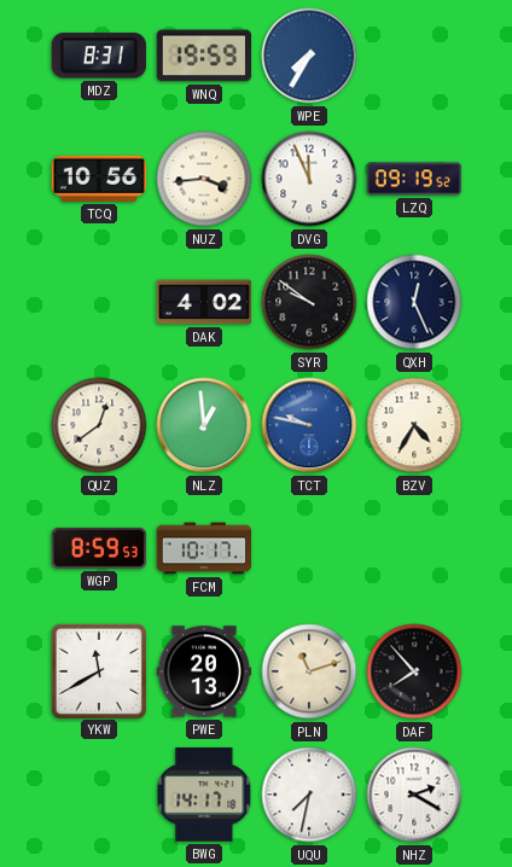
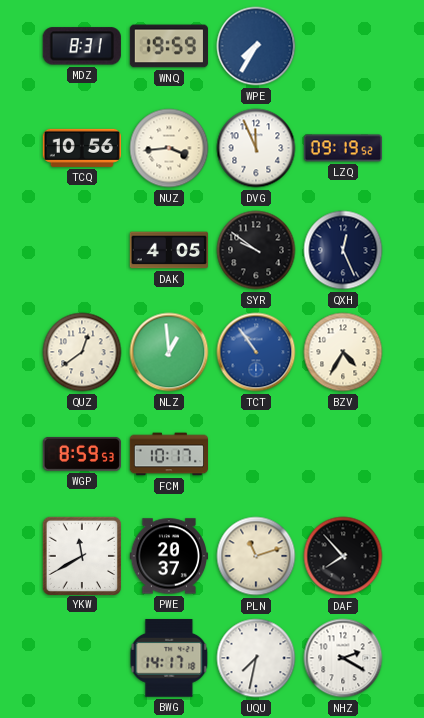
DAK: 4:02 -> 4:05 (168, 250)
TCT: 9:47 -> 10:54 (256, 352)
PWE: 20:13 -> 20:37 (168, 556)
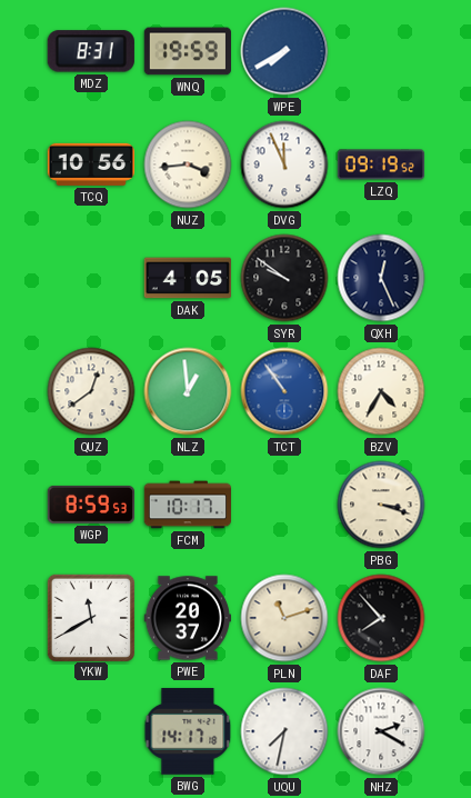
WPE: 7:35 -> 7:40 (284, 51)
PBG: none -> 3:18 (381, 505)
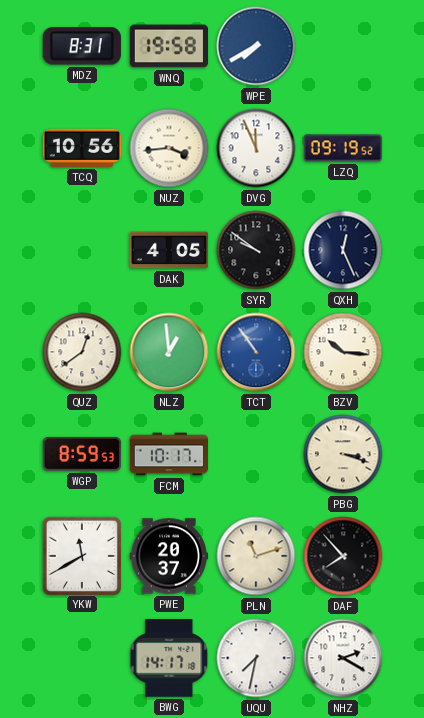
WNQ: 19:59 -> 19:58 (168, 46)
BZV: 4:35 -> 10:16 (343, 352)
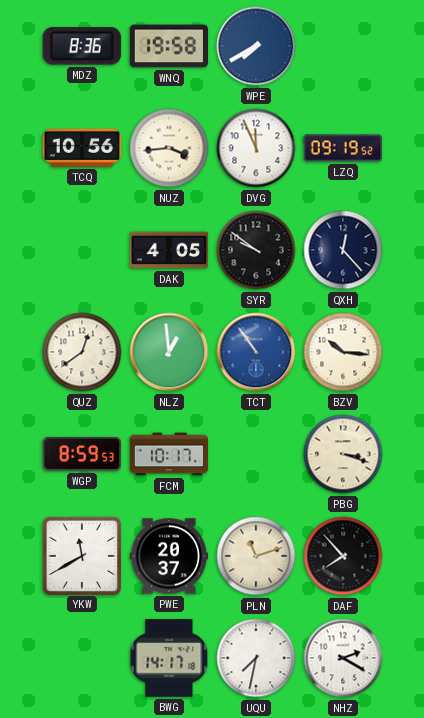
MDZ: 8:31 -> 8:36 (82, 46)
QXH: 12:26 -> 12:23 (343, 250)
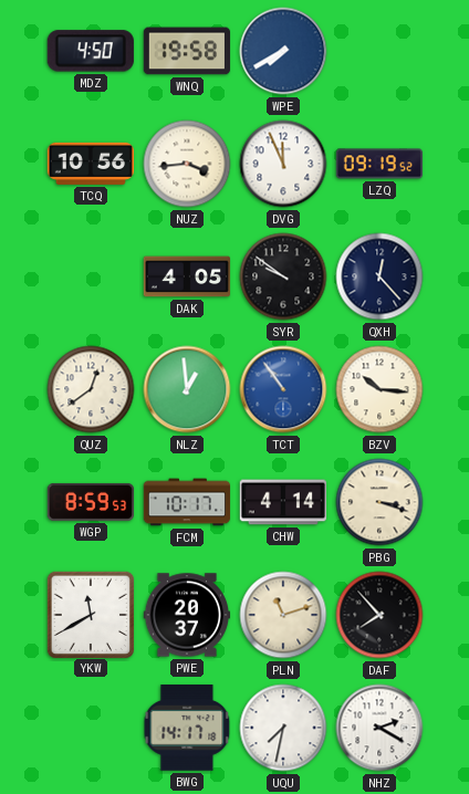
MDZ: 8:36 -> 4:50 (91, 51)
CHW: none -> 4:14 (282, 502)
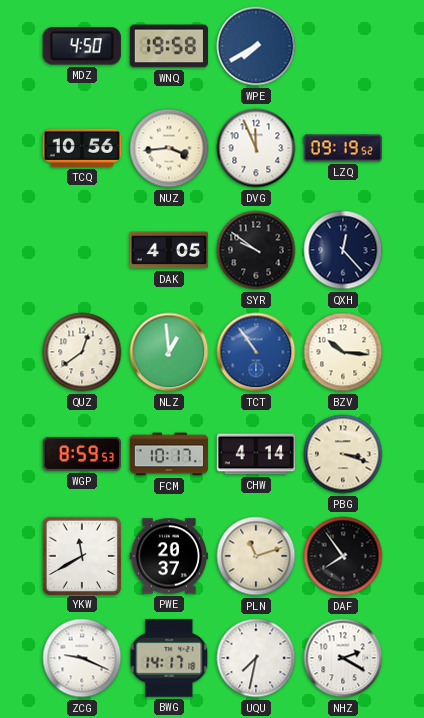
DAF: 7:53 -> 7:54 (343, 556)
ZCG: none -> 9:19 (82, 658)
